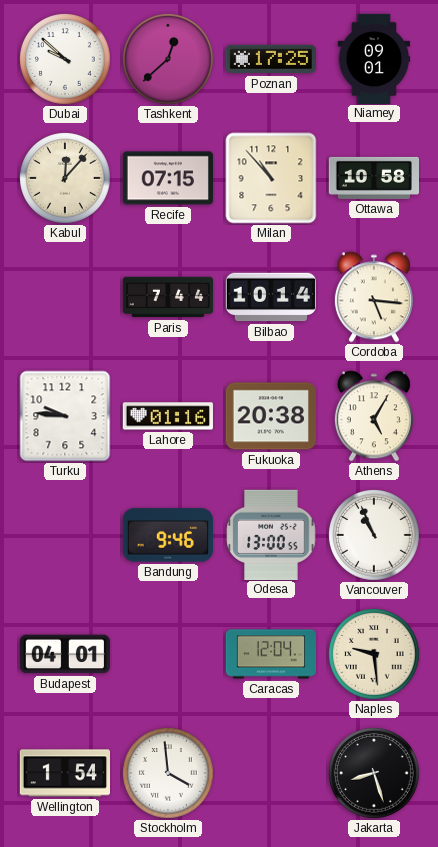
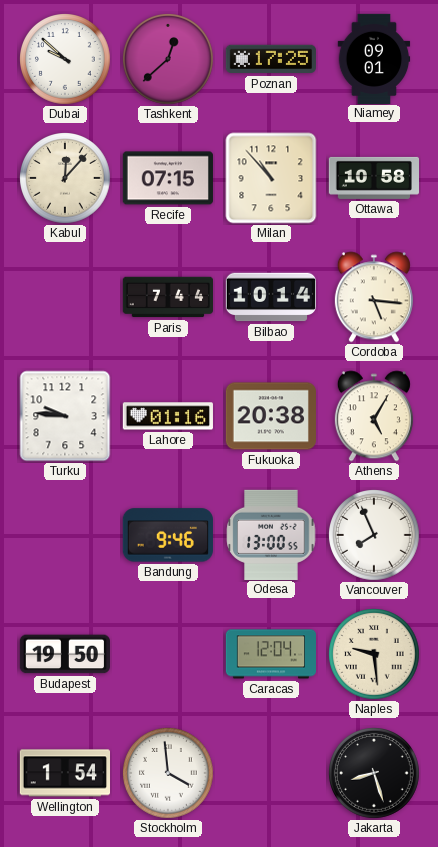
Vancouver: 10:56 -> 7:56 (375, 536)
Budapest: 04:01 -> 19:50 (65, 654)
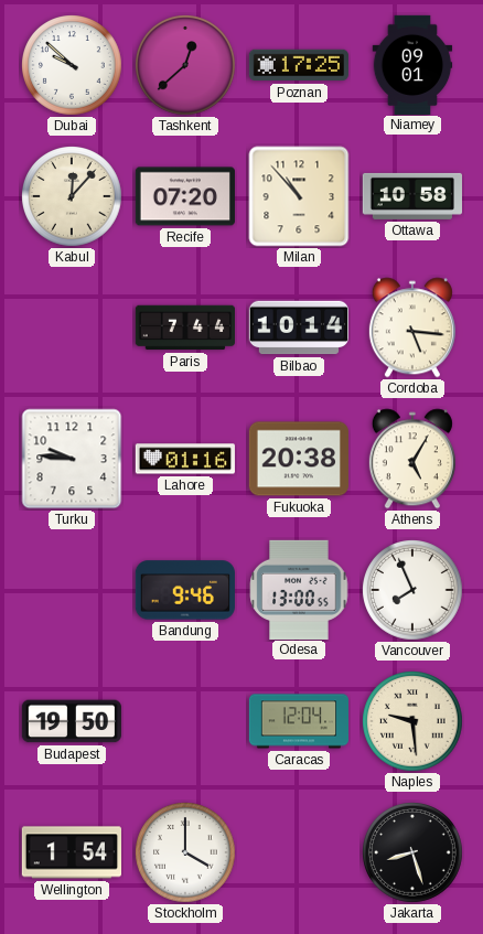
Recife: 07:15 -> 07:20 (185, 196)
Stockholm: 3:59 -> 4:00 (186, 854)
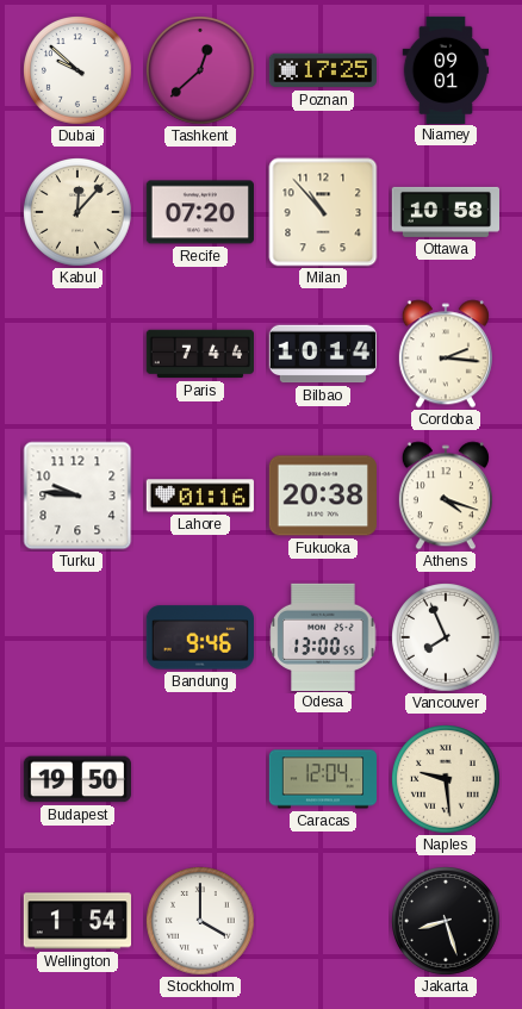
Cordoba: 5:16 -> 2:16 (446, 354)
Athens: 5:05 -> 4:18 (446, 496)
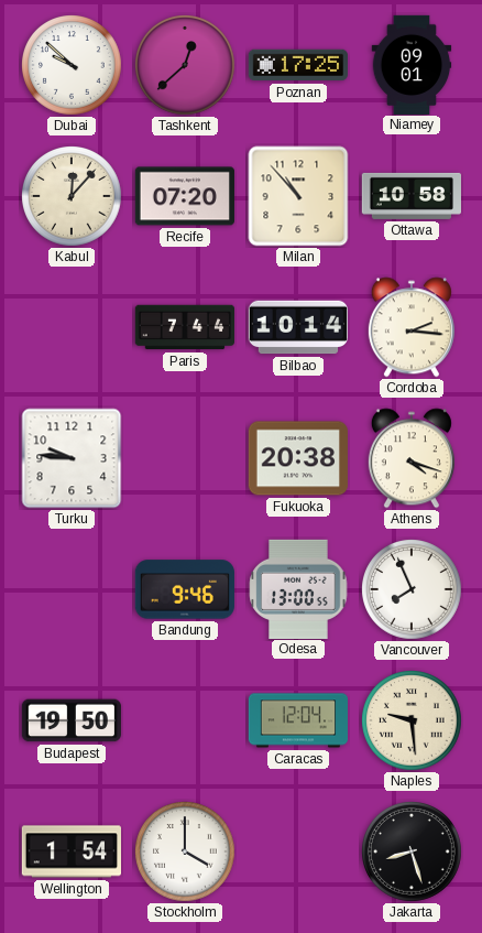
Lahore: 01:16 -> none (200, 496)
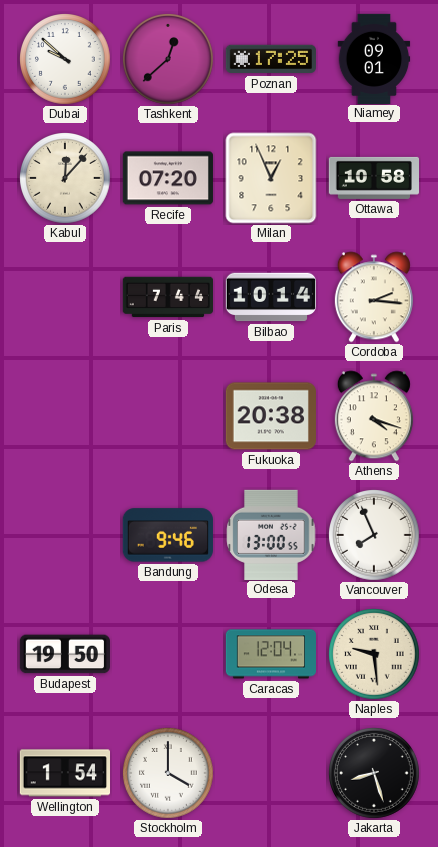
Milan: 10:53 -> 12:56 (271, 178)
Turku: 9:46 -> none (72, 458)
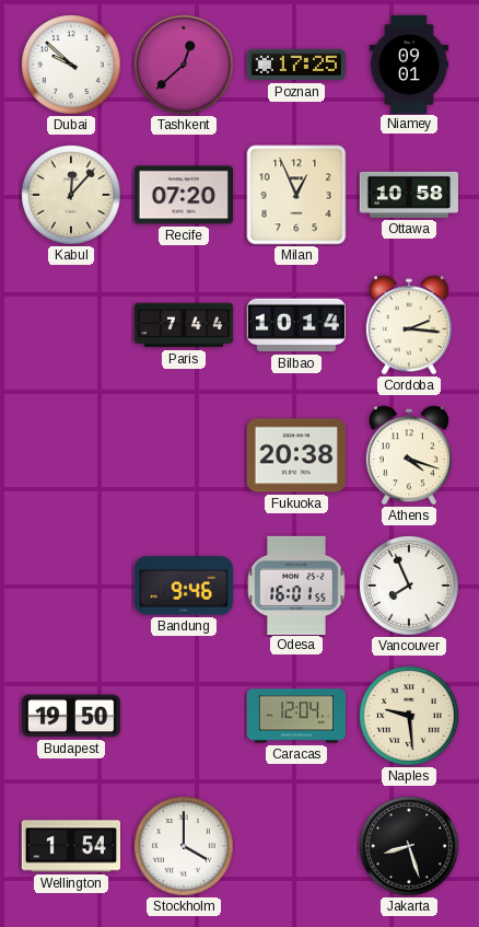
Odesa: 13:00 -> 16:01 (296, 584)
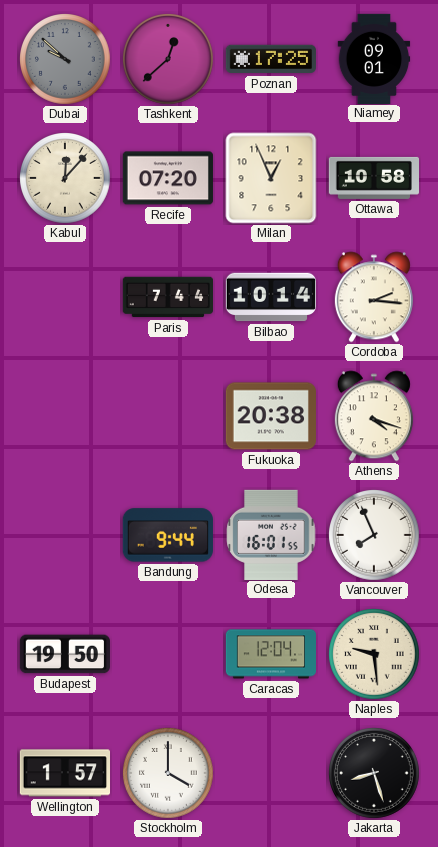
Dubai dial: white -> grey (66, 60)
Bandung: 9:46 -> 9:44 (168, 535)
Wellington: 1:54 -> 1:57 (64, 773)
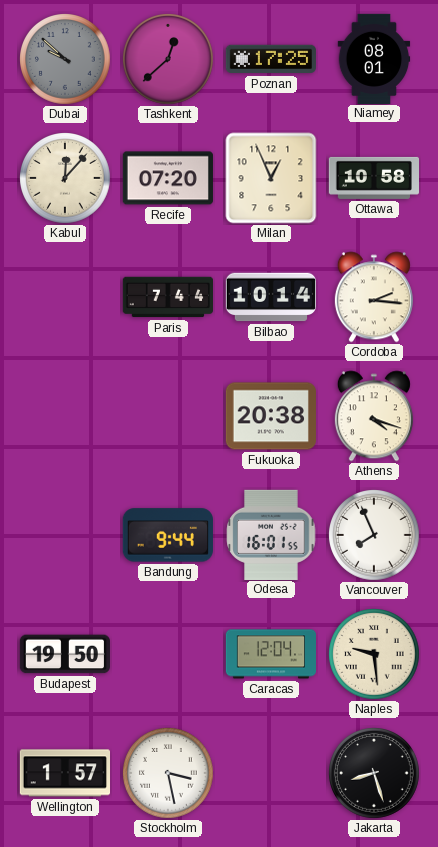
Niamey: 09:01 -> 08:01 (374, 58)
Stockholm: 4:00 -> 3:28 (169, 774)
